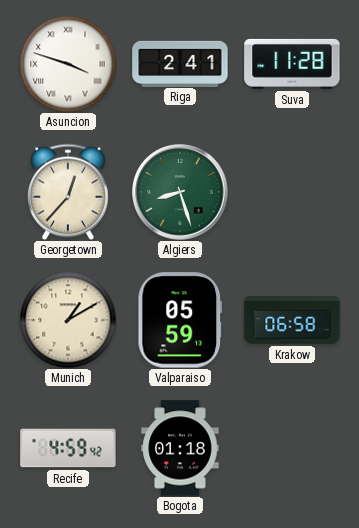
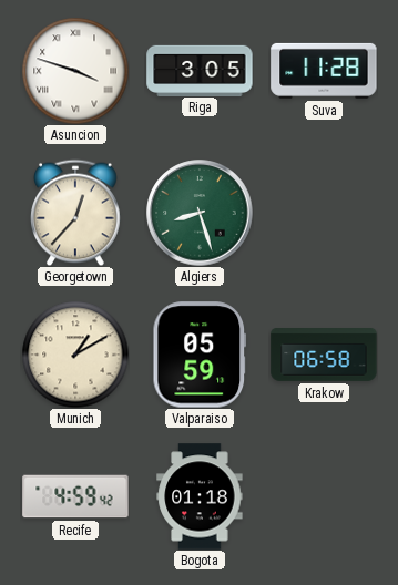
Riga: 2:41 -> 3:05 (200, 70)
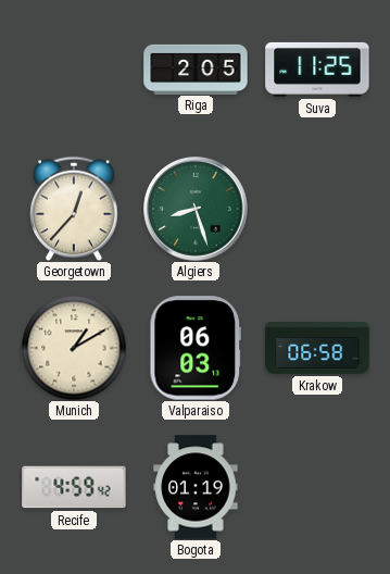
Asuncion: 3:48 -> none (75, 71)
Riga: 3:05 -> 2:05 (196, 68)
Suva: 11:28 -> 11:25 (317, 70)
Valparaiso: 05:59 -> 06:03 (196, 348)
Bogota: 01:18 -> 01:19 (196, 487)
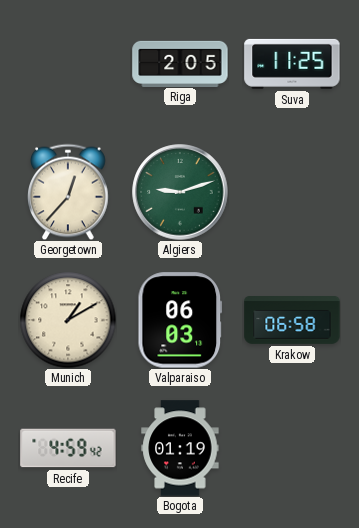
Algiers: 8:27 -> 9:12 (180, 192)
